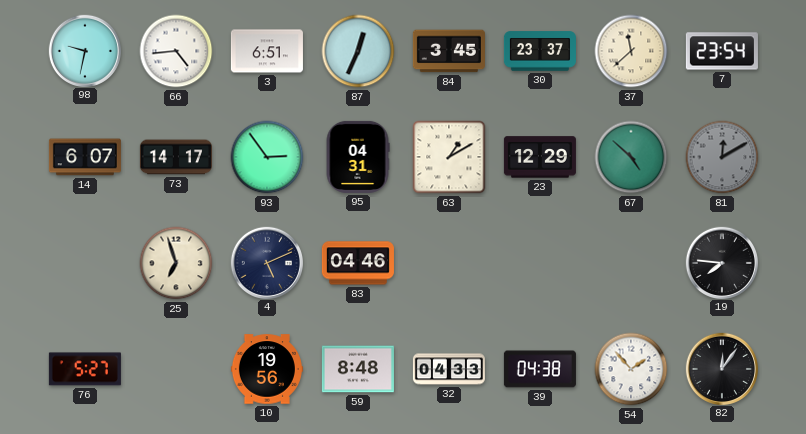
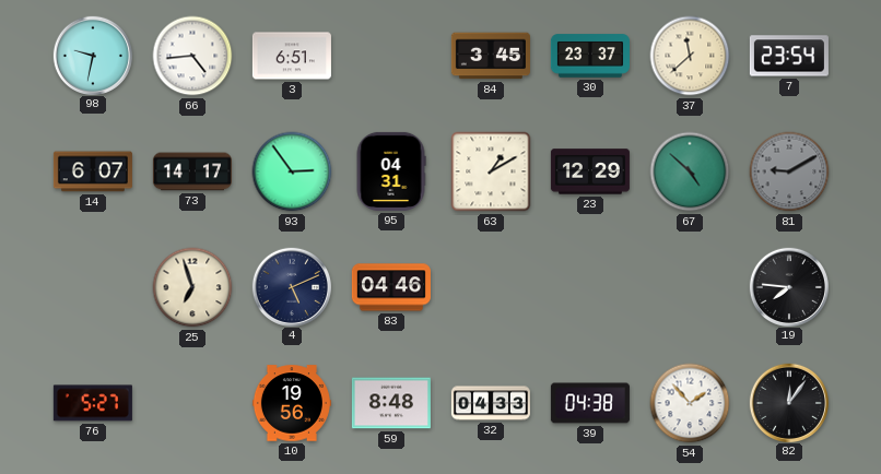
87: 12:34 -> none (358, 51)
81: 12:10 -> 9:10 (789, 171)
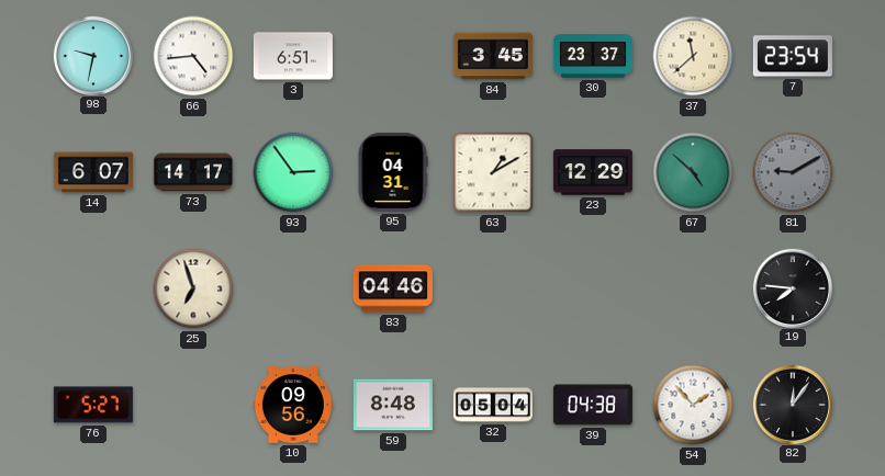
4: 5:11 -> none (291, 286)
10: 19:56 -> 09:56 (293, 405)
32: 04:33 -> 05:04 (493, 405)
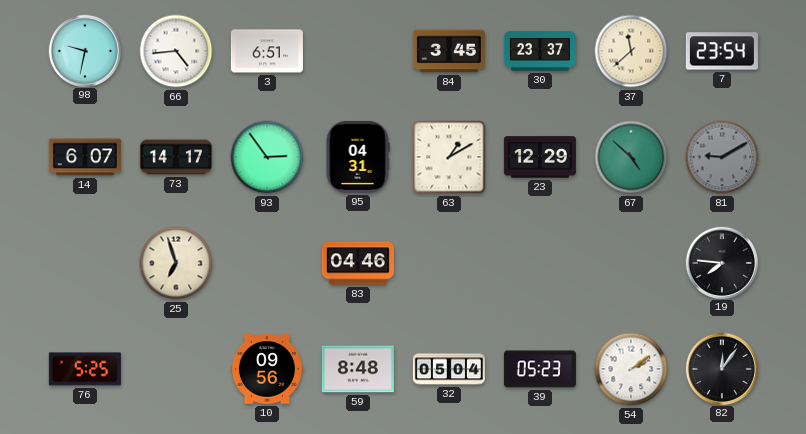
76: 5:27 -> 5:25 (85, 369)
39: 04:38 -> 05:23 (540, 369)
54: 1:53 -> 2:09 (631, 369)
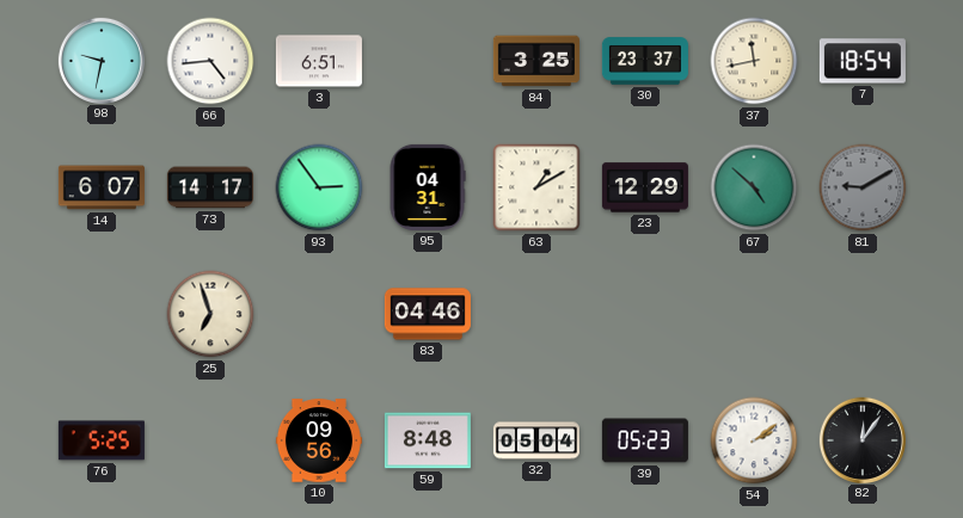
84: 3:45 -> 3:25 (536, 61)
37: 11:38 -> 11:43 (754, 61)
7: 23:54 -> 18:54 (863, 61)
19: 7:46 -> none (721, 262)
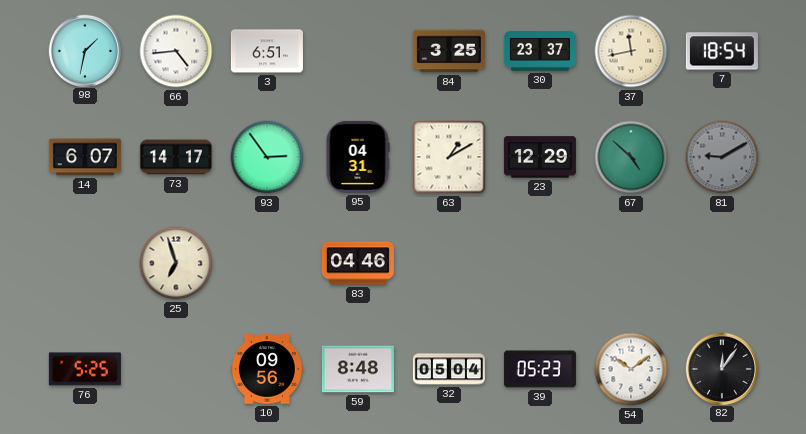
98: 9:32 -> 1:32 (84, 50)
54: 2:09 -> 10:09 (631, 369)
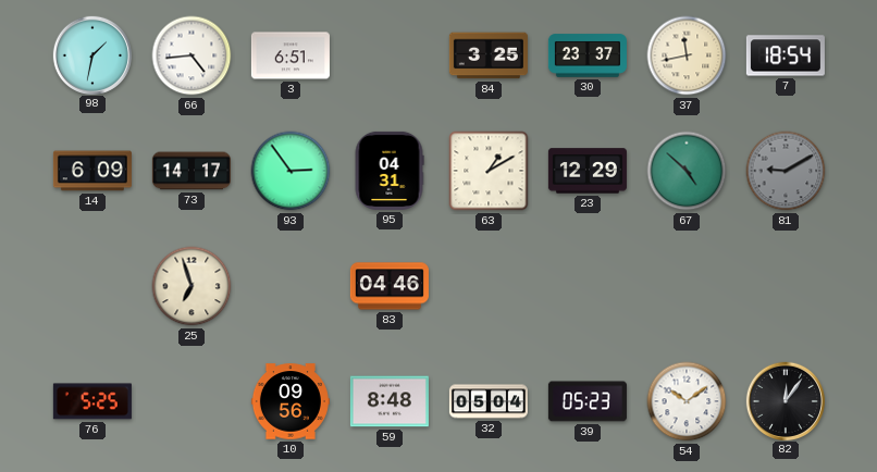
14: 6:07 -> 6:09 (92, 171)
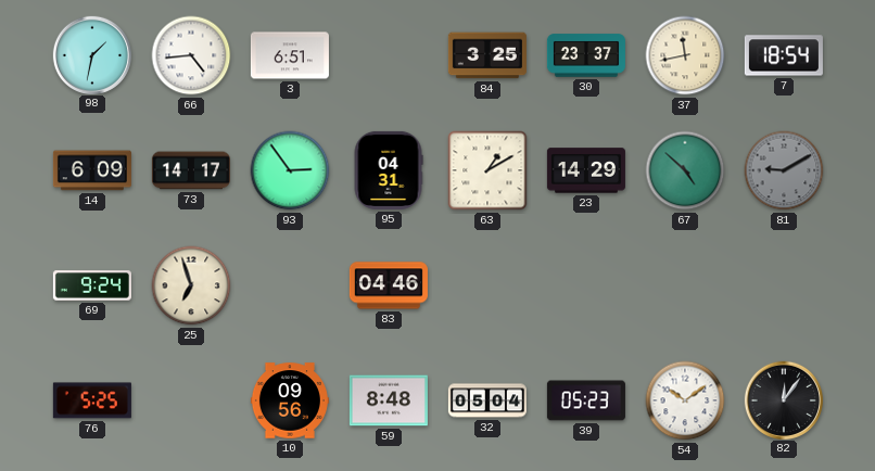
23: 12:29 -> 14:29 (586, 170)
69: none -> 9:24 (92, 285)
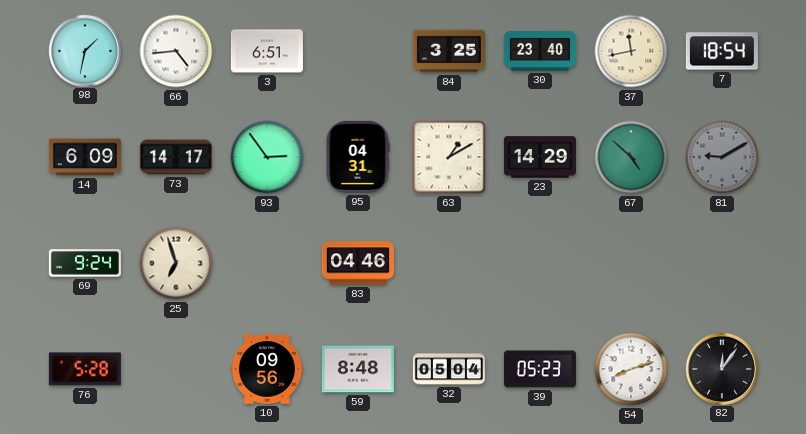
30: 23:37 -> 23:40 (540, 51)
76: 5:25 -> 5:28 (85, 369)
54: 10:09 -> 8:12 (631, 369)
